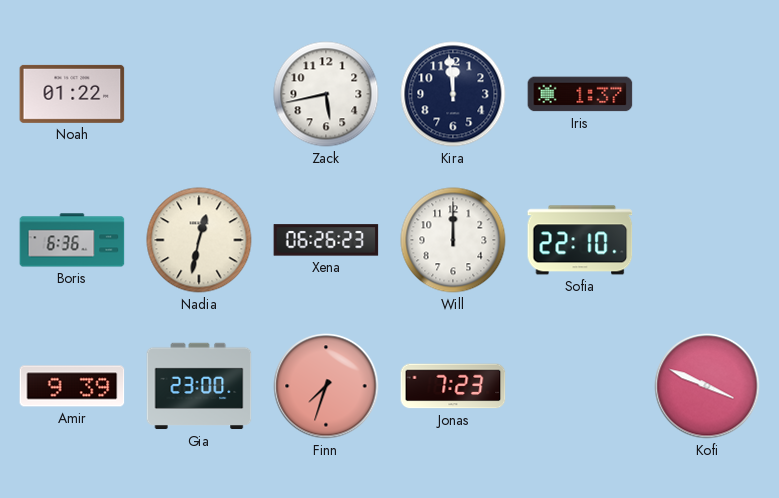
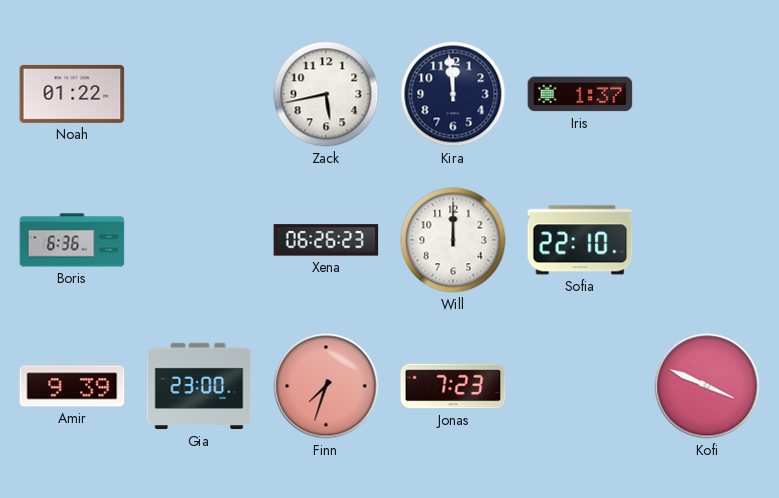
Nadia: 12:32 -> none (199, 240)
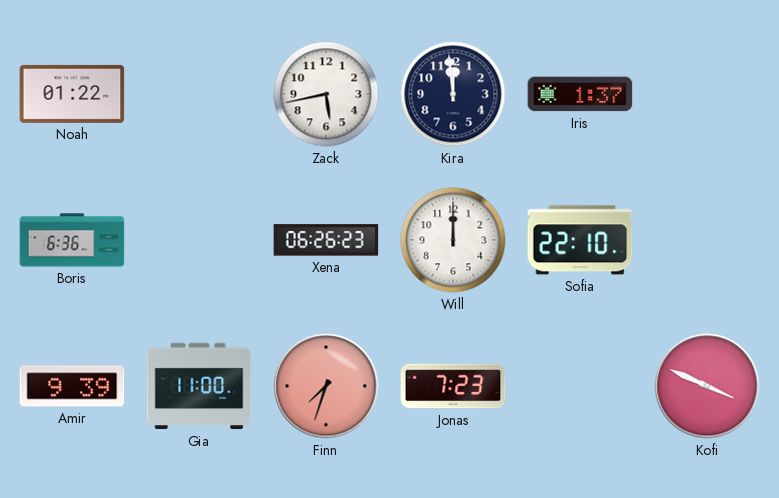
Gia: 23:00 -> 11:00 (199, 386)
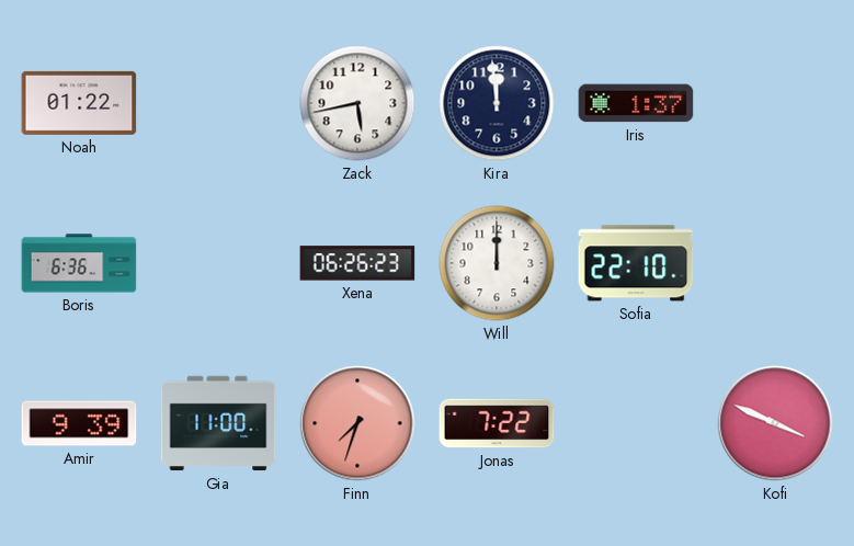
Jonas: 7:23 -> 7:22 (497, 423)
